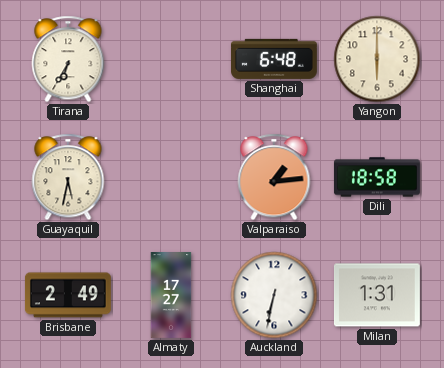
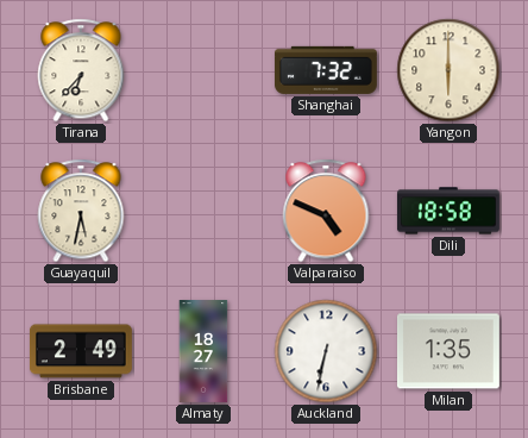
Tirana: 6:35 -> 6:37 (81, 70)
Shanghai: 6:48 -> 7:32 (326, 70)
Valparaiso: 1:14 -> 4:49 (326, 211)
Almaty: 17:27 -> 18:27 (203, 352)
Milan: 1:31 -> 1:35 (448, 351)
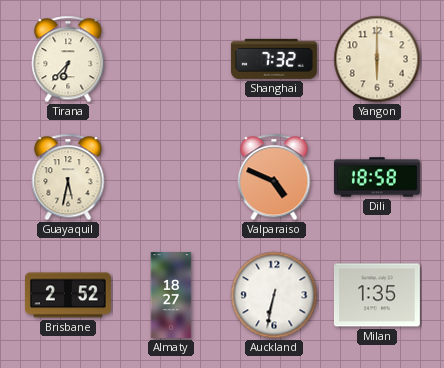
Brisbane: 2:49 -> 2:52 (68, 295)
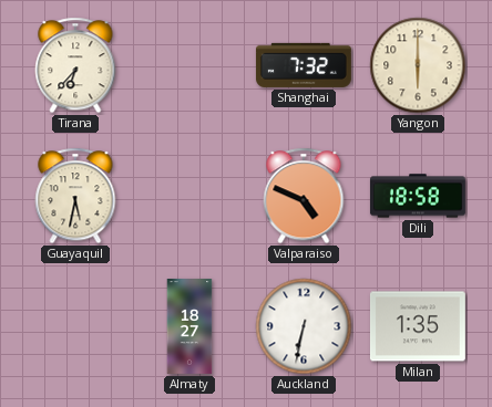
Brisbane: 2:52 -> none (68, 295)
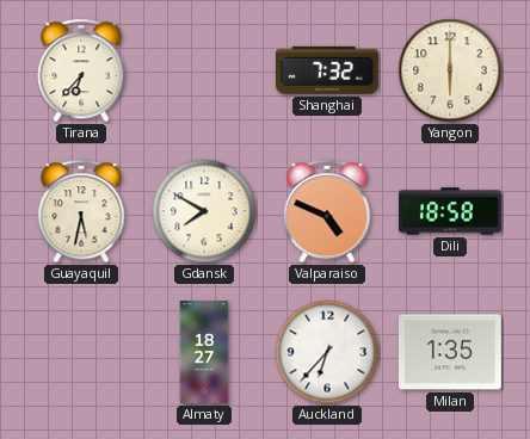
Gdansk: none -> 7:50 (204, 211)
Auckland: 6:32 -> 6:37 (327, 352)
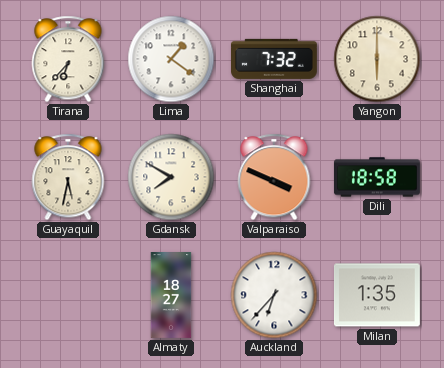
Lima: none -> 1:21 (171, 59)
Valparaiso: 4:49 -> 3:49 (274, 177)
